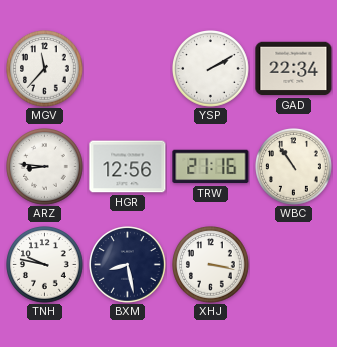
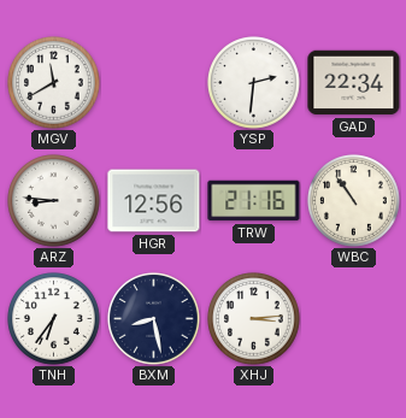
MGV: 11:37 -> 11:40 (54, 83)
YSP: 2:10 -> 2:31 (254, 83)
TNH: 9:47 -> 6:36 (54, 319)
XHJ: 3:17 -> 3:14 (254, 319)
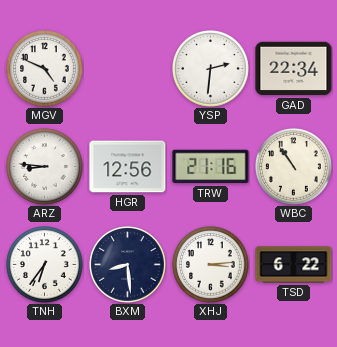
MGV: 11:40 -> 4:49 (45, 69)
BXM: 8:28 -> 8:29 (128, 265)
TSD: none -> 6:22 (294, 265)
